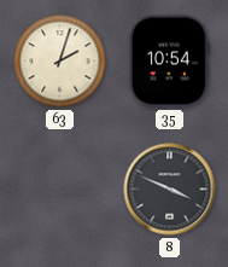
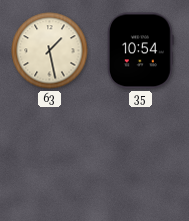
63: 2:03 -> 1:28 (50, 51)
8: 3:49 -> none (170, 190)
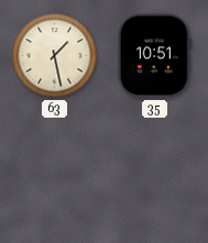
35: 10:54 -> 10:51 (154, 56)
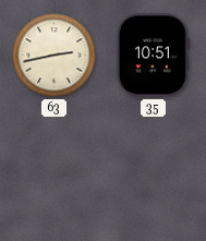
63: 1:28 -> 2:43 (54, 56)
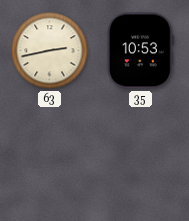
35: 10:51 -> 10:53 (140, 51)
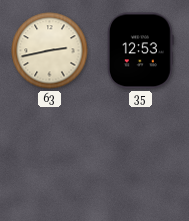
35: 10:53 -> 12:53 (140, 51)
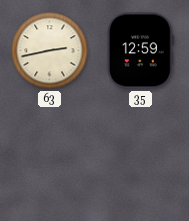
35: 12:53 -> 12:59 (140, 51)
